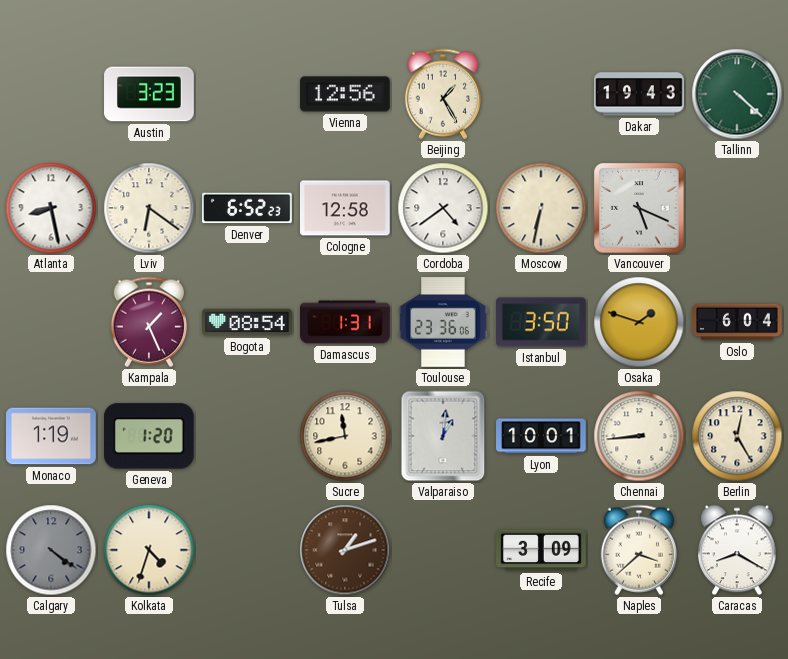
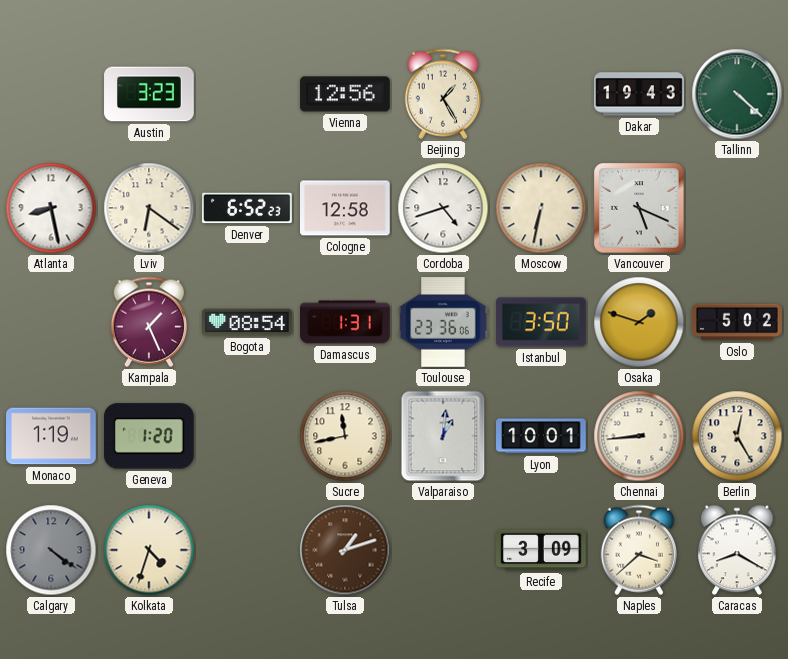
Cordoba: 4:39 -> 4:42 (443, 208)
Oslo: 6:04 -> 5:02 (737, 322)
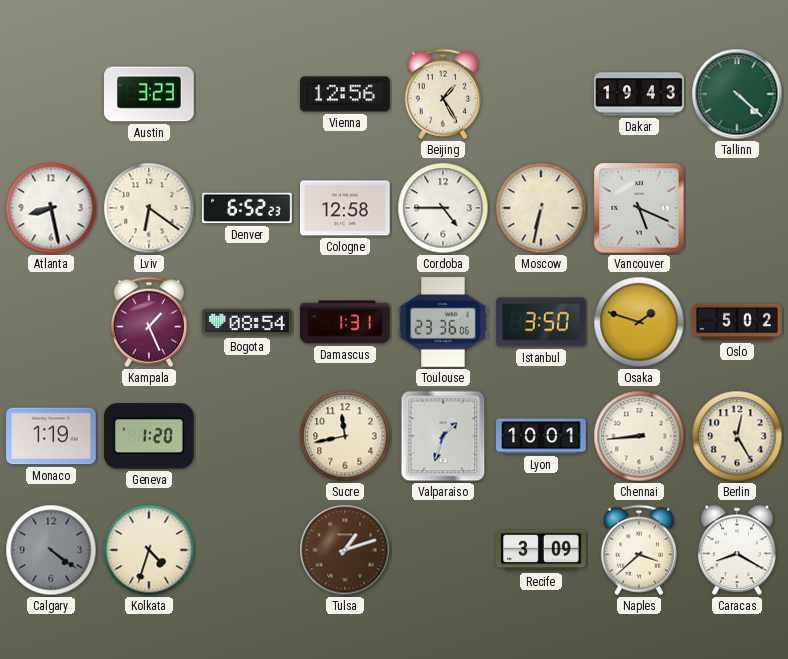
Cordoba: 4:42 -> 4:45 (443, 208)
Valparaiso: 1:01 -> 1:33 (443, 436)
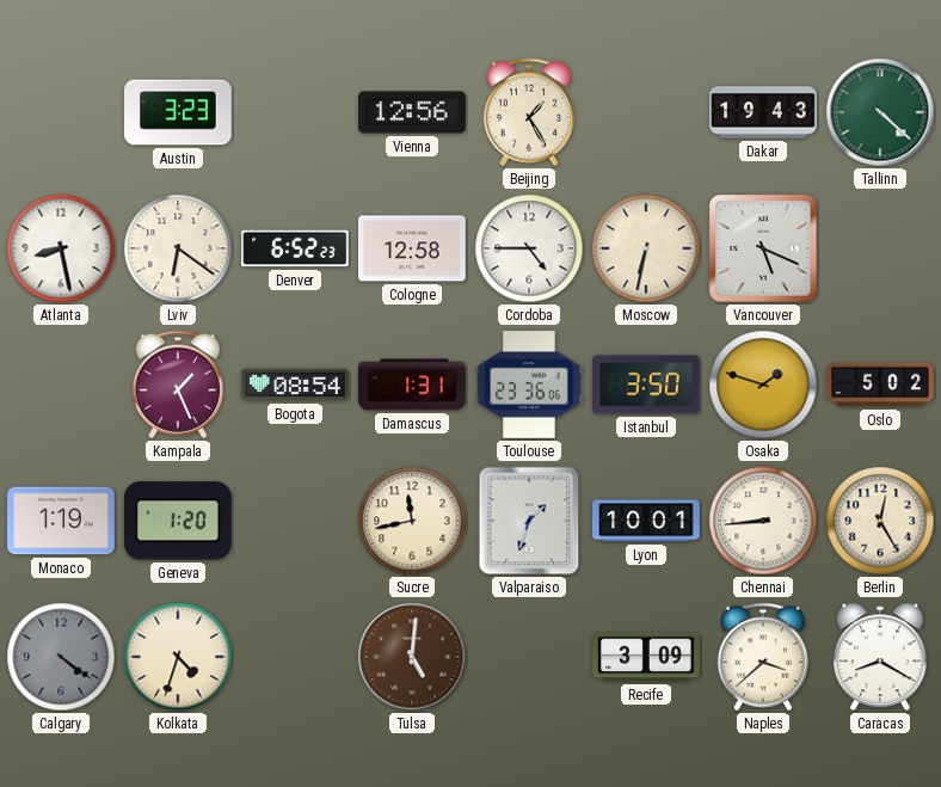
Tulsa: 1:12 -> 5:01 (412, 657)
